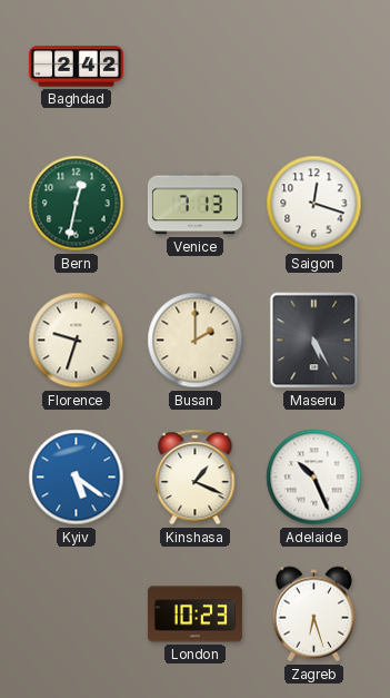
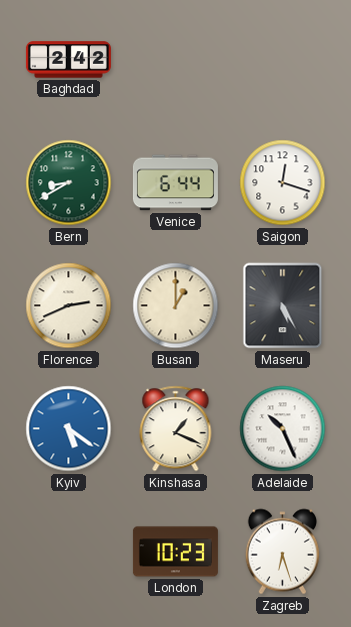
Bern: 12:32 -> 8:40 (69, 183)
Venice: 7:13 -> 6:44 (175, 183)
Florence: 9:33 -> 2:41 (69, 306)
Busan: 2:00 -> 1:00 (176, 306)
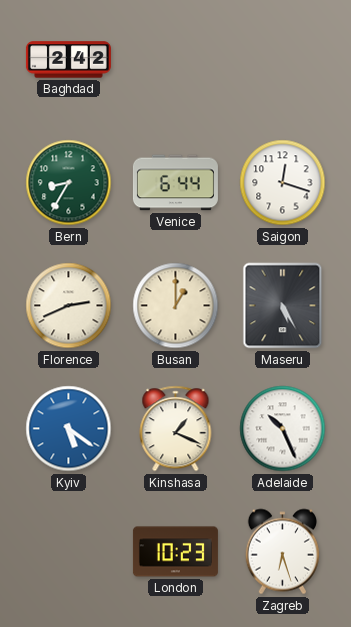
Bern: 8:40 -> 8:35 (69, 183)
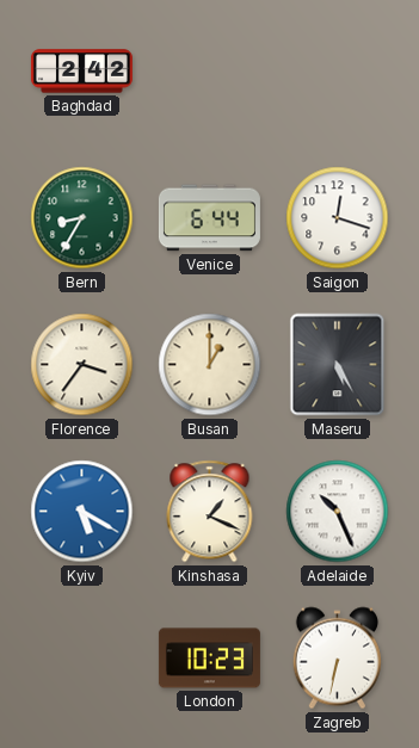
Florence: 2:41 -> 3:36 (82, 365)
Kyiv: 5:21 -> 5:20 (82, 512)
Zagreb: 6:27 -> 6:32 (337, 659)
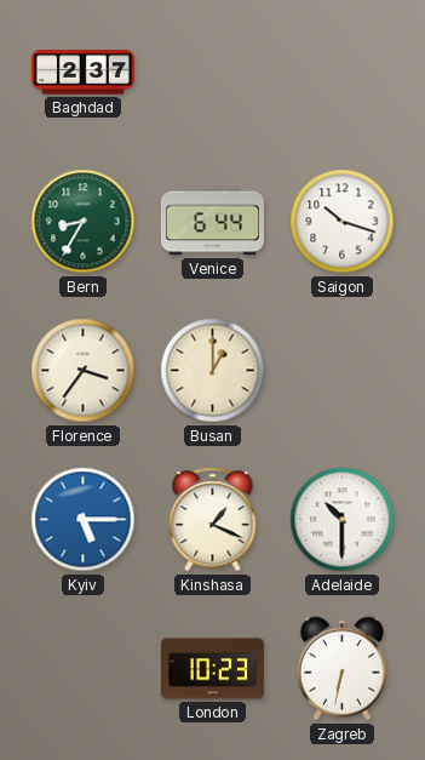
Baghdad: 2:42 -> 2:37 (82, 73)
Saigon: 12:18 -> 10:18 (343, 222)
Maseru: 5:25 -> none (338, 365)
Kyiv: 5:20 -> 5:15 (84, 520)
Adelaide: 10:26 -> 10:30 (343, 520)
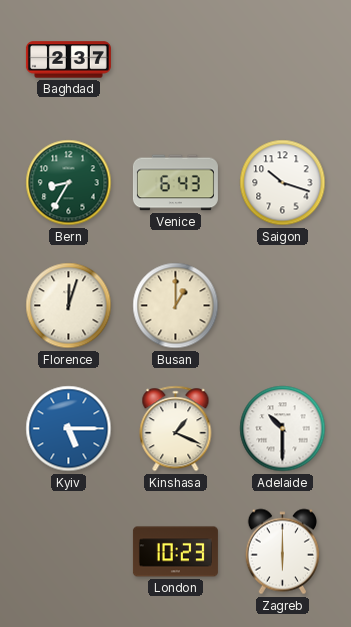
Venice: 6:44 -> 6:43 (175, 183)
Florence: 3:36 -> 12:03 (69, 306)
Zagreb: 6:32 -> 6:00 (282, 552)
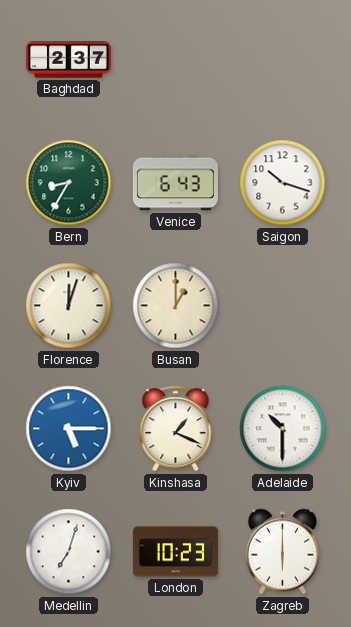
Medellin: none -> 7:03 (69, 552)
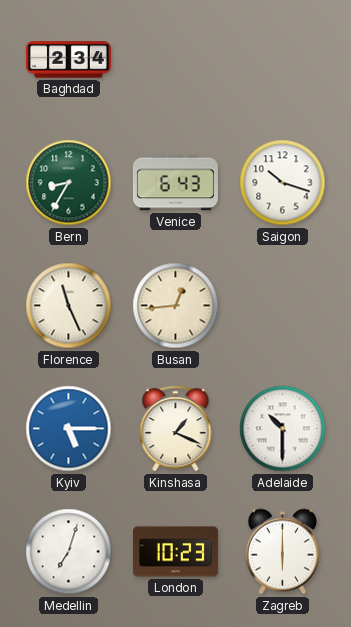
Baghdad: 2:37 -> 2:34 (68, 60)
Florence: 12:03 -> 11:26 (69, 306)
Busan: 1:00 -> 12:44 (176, 306)
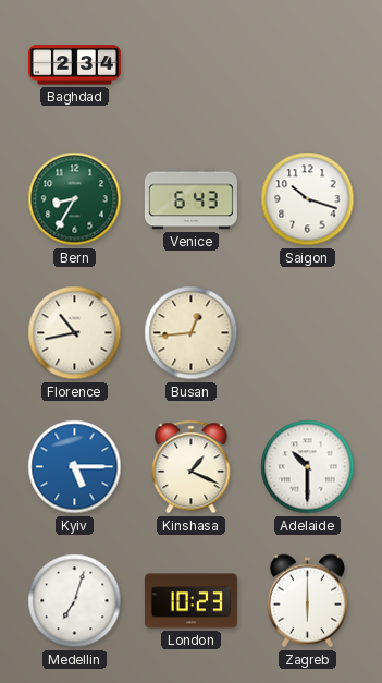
Florence: 11:26 -> 10:43 (75, 333)
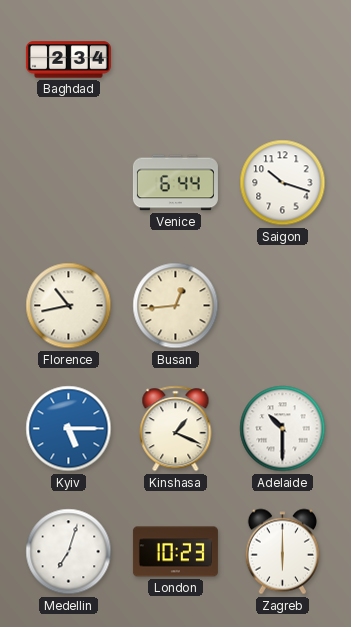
Bern: 8:35 -> none (75, 199)
Venice: 6:43 -> 6:44 (175, 183)
